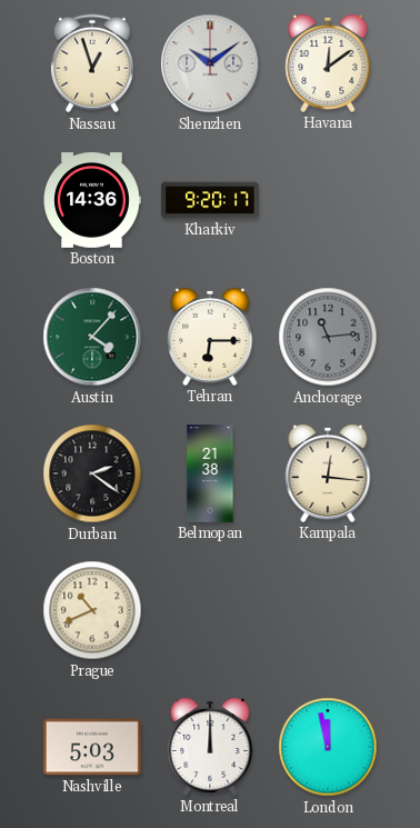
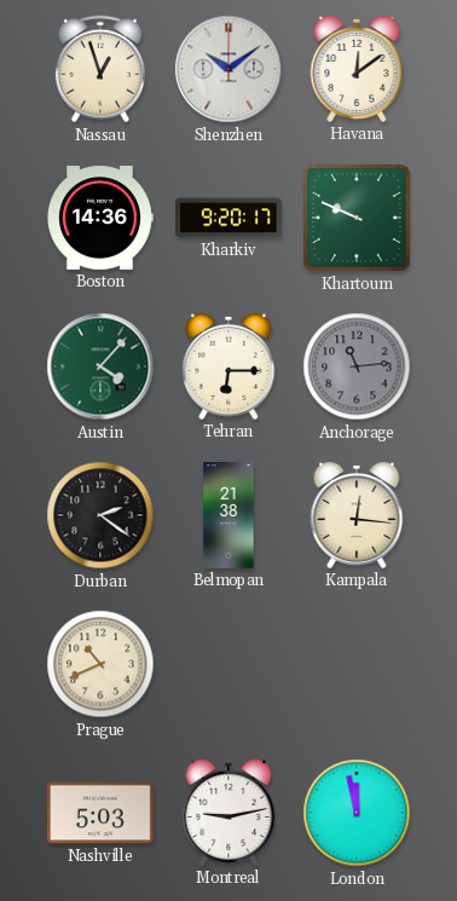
Khartoum: none -> 9:49 (358, 219)
Montreal: 12:00 -> 9:13 (228, 813)
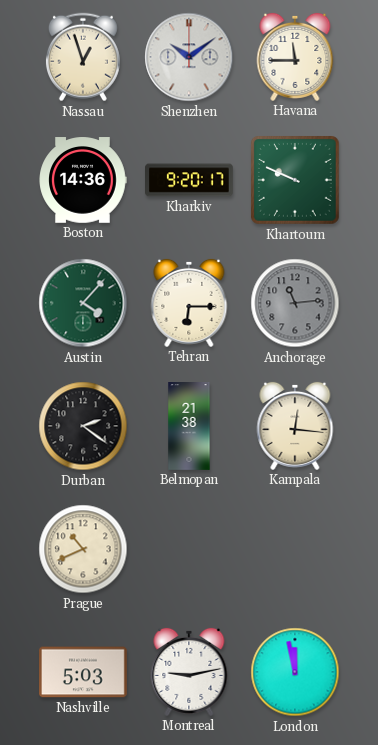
Havana: 12:09 -> 11:45 (295, 57)
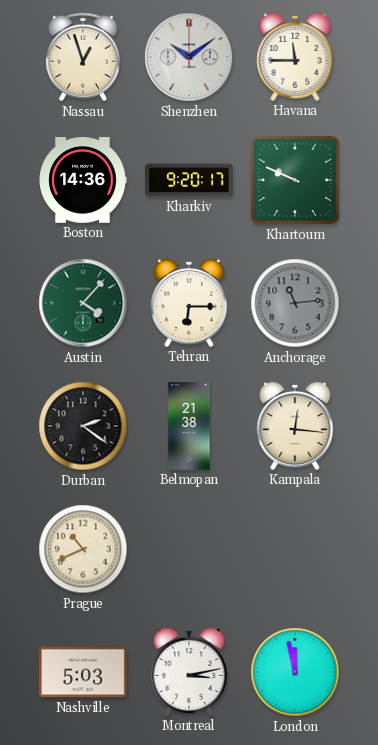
Montreal: 9:13 -> 3:13 (189, 672)
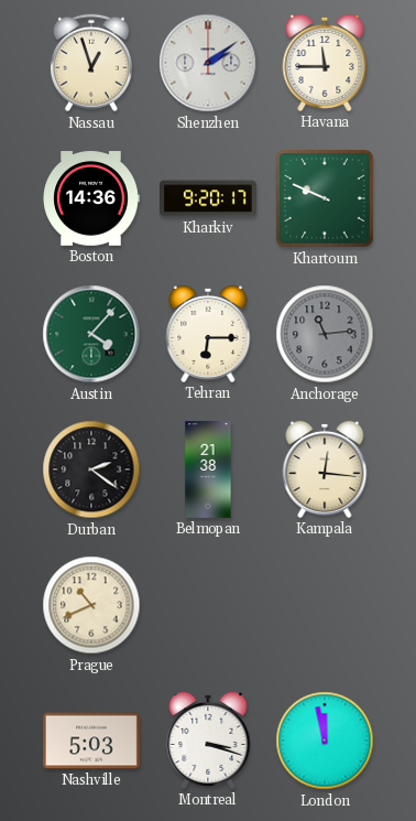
Shenzhen: 10:09 -> 2:09 (208, 63)
Montreal: 3:13 -> 3:18 (208, 741)
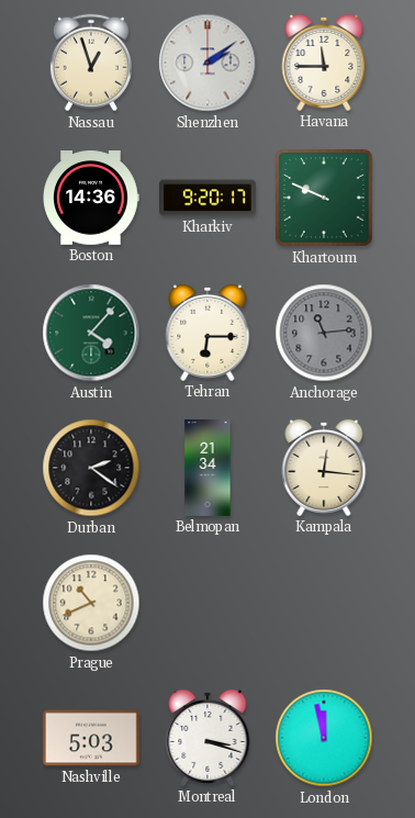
Belmopan: 21:38 -> 21:34 (207, 469)
